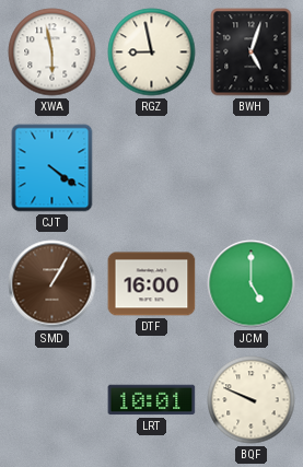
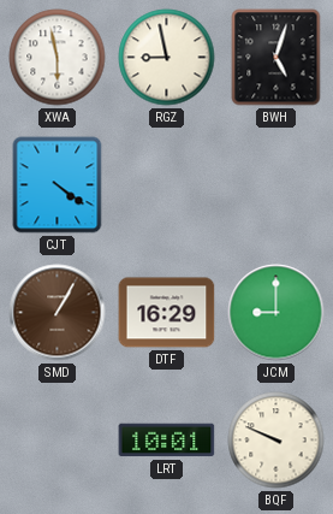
DTF: 16:00 -> 16:29 (167, 313)
JCM: 5:00 -> 9:00 (276, 313)
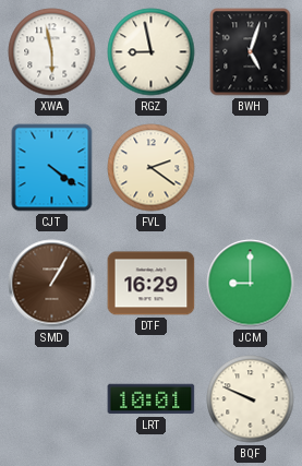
FVL: none -> 2:21 (152, 168)
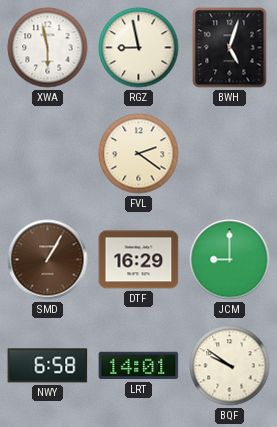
CJT: 4:21 -> none (52, 168)
NWY: none -> 6:58 (48, 366)
LRT: 10:01 -> 14:01 (139, 366)
BQF: 9:49 -> 9:51 (230, 366)
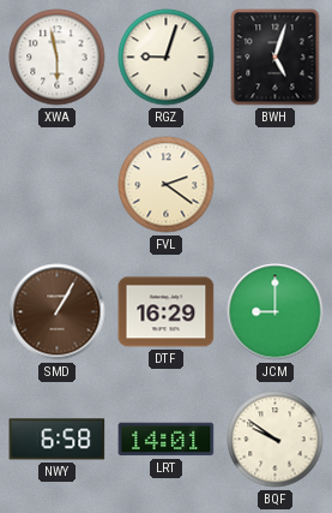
RGZ: 8:58 -> 9:03 (167, 58)
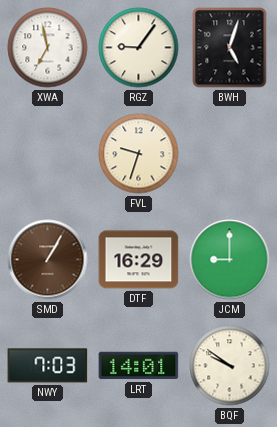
XWA: 5:58 -> 6:58 (48, 48)
RGZ: 9:03 -> 9:06 (139, 48)
FVL: 2:21 -> 9:33 (139, 154)
NWY: 6:58 -> 7:03 (48, 366)
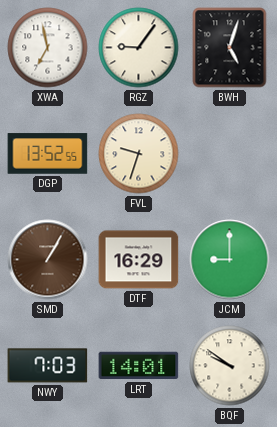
DGP: none -> 13:52 (48, 154)
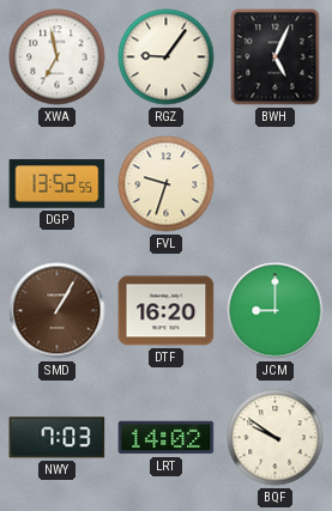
BWH: 5:03 -> 5:04 (276, 57)
DTF: 16:29 -> 16:20 (167, 311)
LRT: 14:01 -> 14:02 (167, 438)
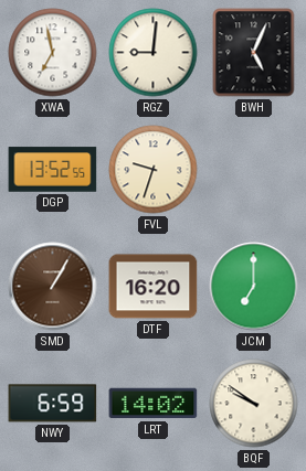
RGZ: 9:06 -> 9:01 (154, 53)
JCM: 9:00 -> 7:00 (254, 287)
NWY: 7:03 -> 6:59 (53, 404)
